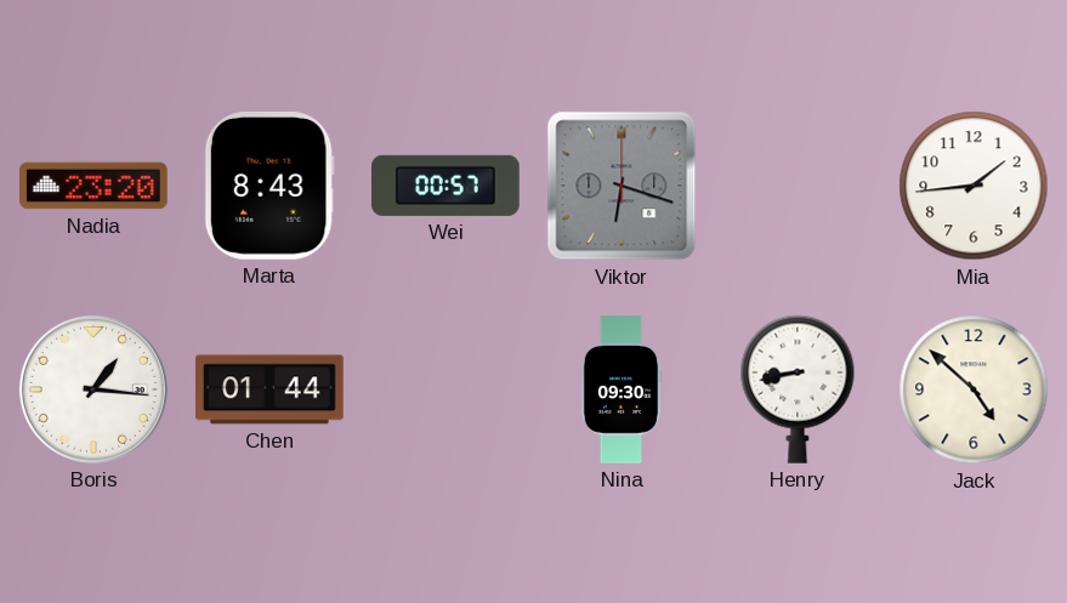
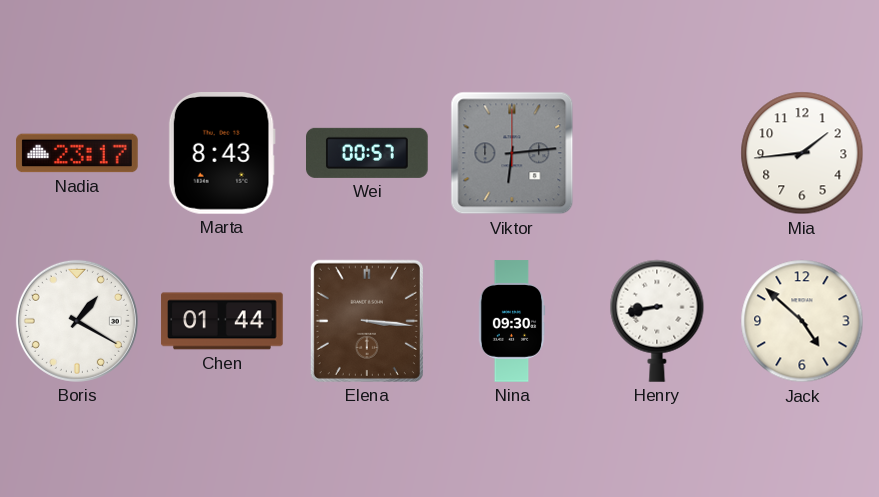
Nadia: 23:20 -> 23:17 (77, 153)
Viktor: 6:18 -> 6:14 (512, 153)
Boris: 1:16 -> 1:20 (77, 321)
Elena: none -> 3:16 (367, 321)
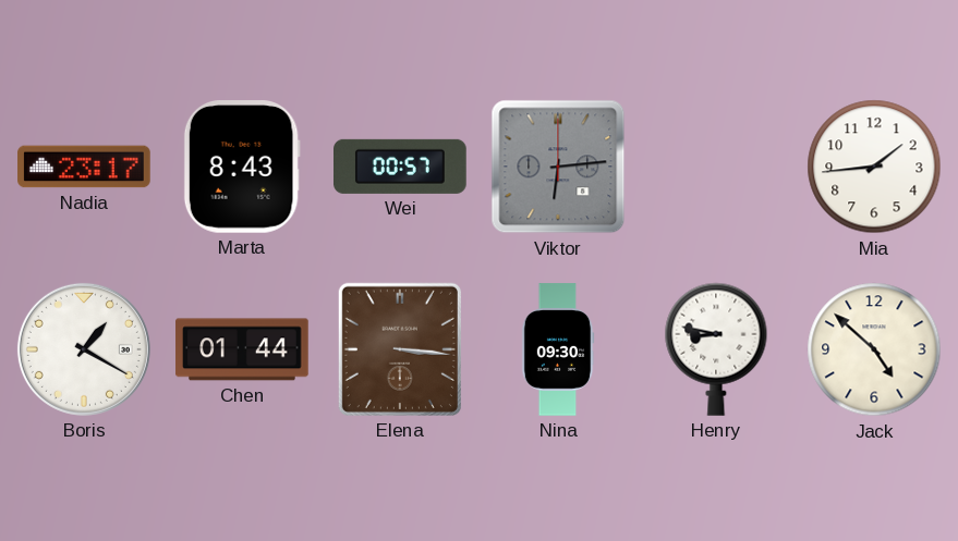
Henry: 8:43 -> 8:47 (716, 349)
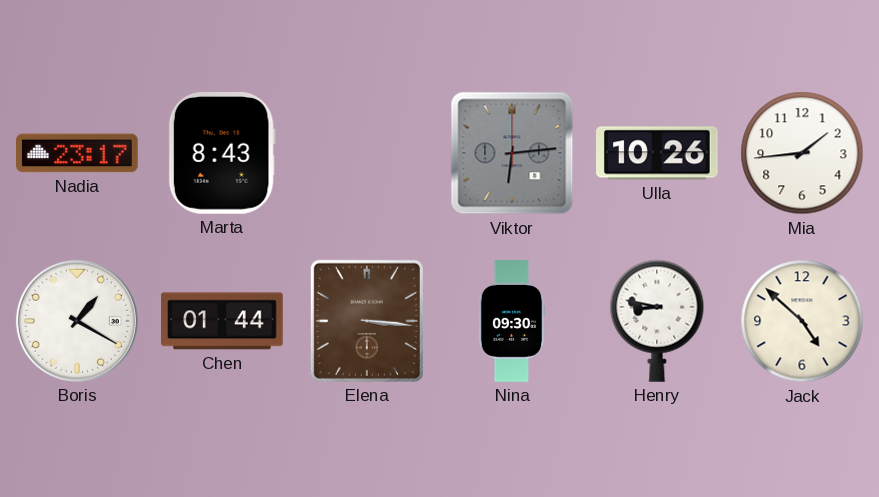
Wei: 00:57 -> none (401, 167)
Ulla: none -> 10:26 (658, 153)
